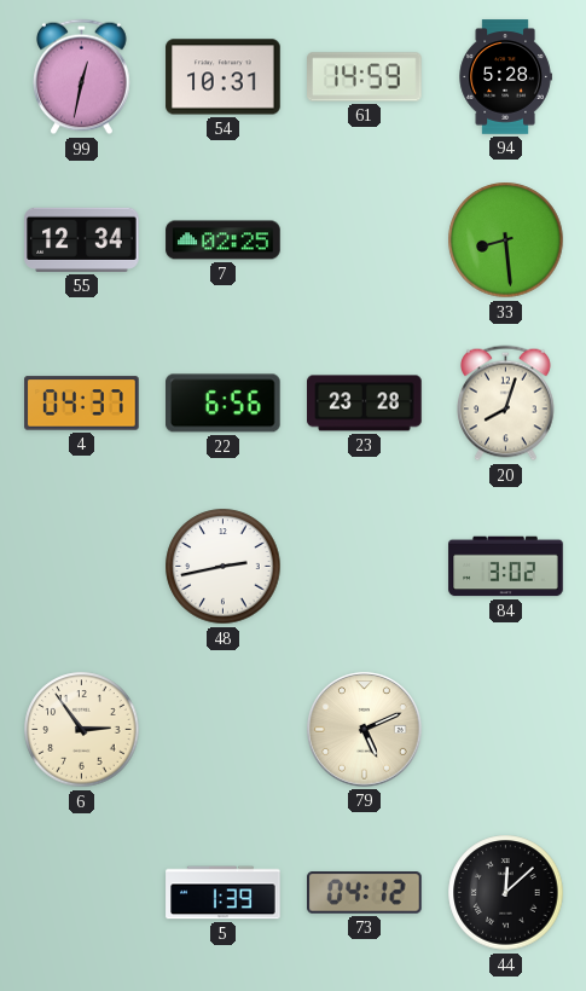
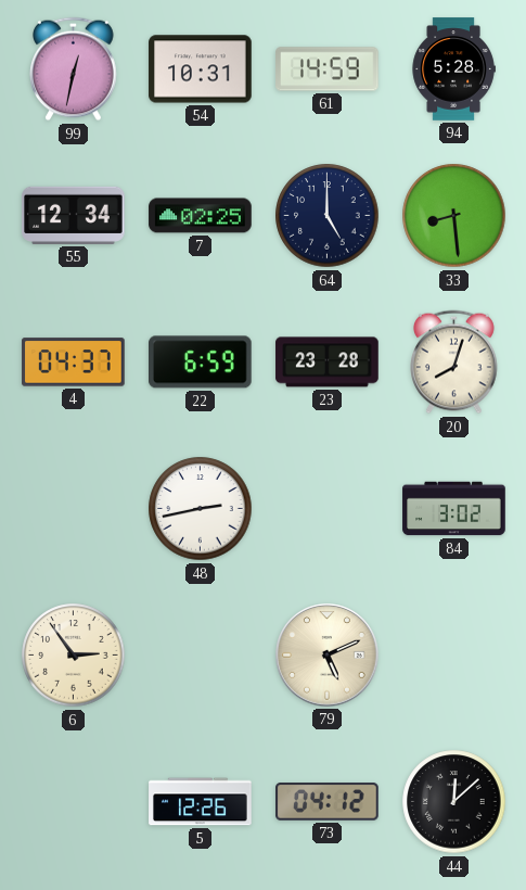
64: none -> 5:00 (328, 216)
22: 6:56 -> 6:59 (201, 363)
5: 1:39 -> 12:26 (201, 802)
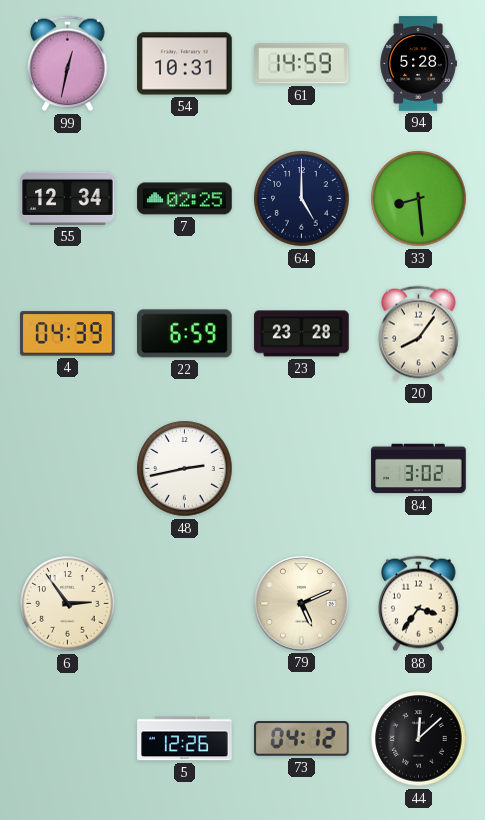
4: 04:37 -> 04:39 (68, 334)
20: 8:03 -> 8:06 (419, 334)
88: none -> 3:36 (419, 604)
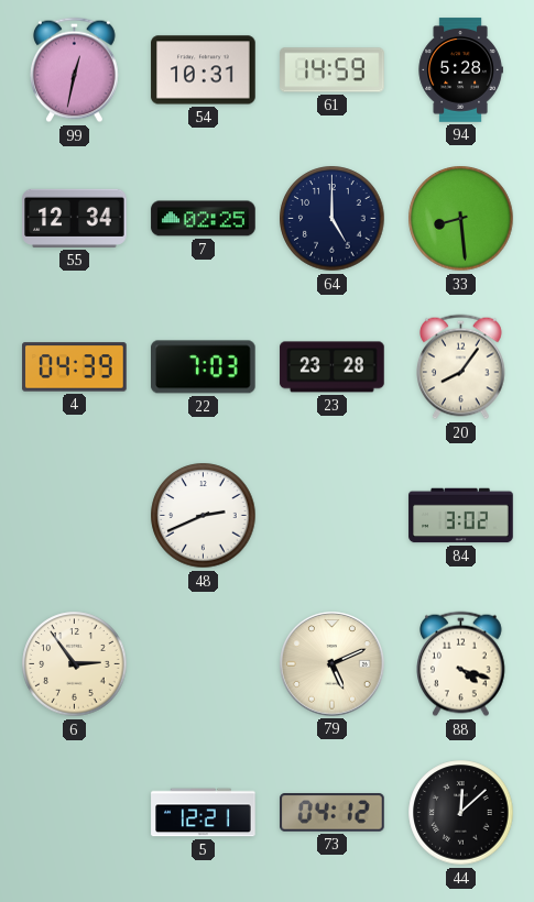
22: 6:59 -> 7:03 (204, 367)
48: 2:43 -> 2:41 (204, 516)
88: 3:36 -> 4:18 (461, 664)
5: 12:26 -> 12:21 (204, 813)
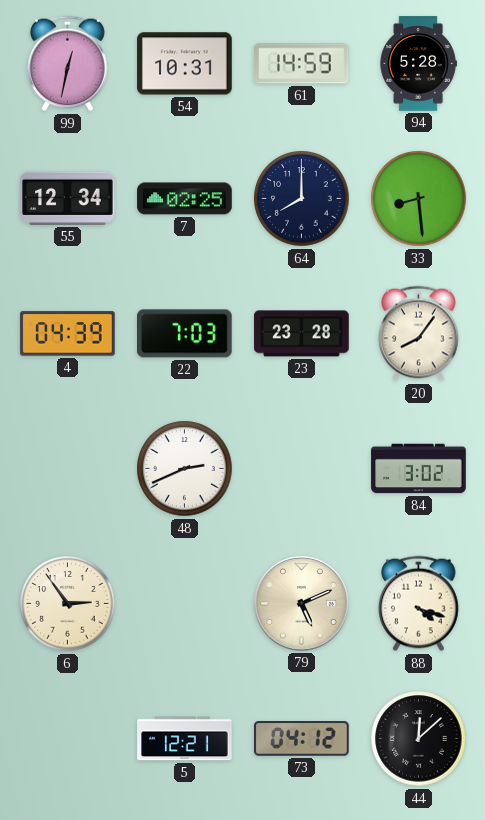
64: 5:00 -> 8:00 (302, 199)
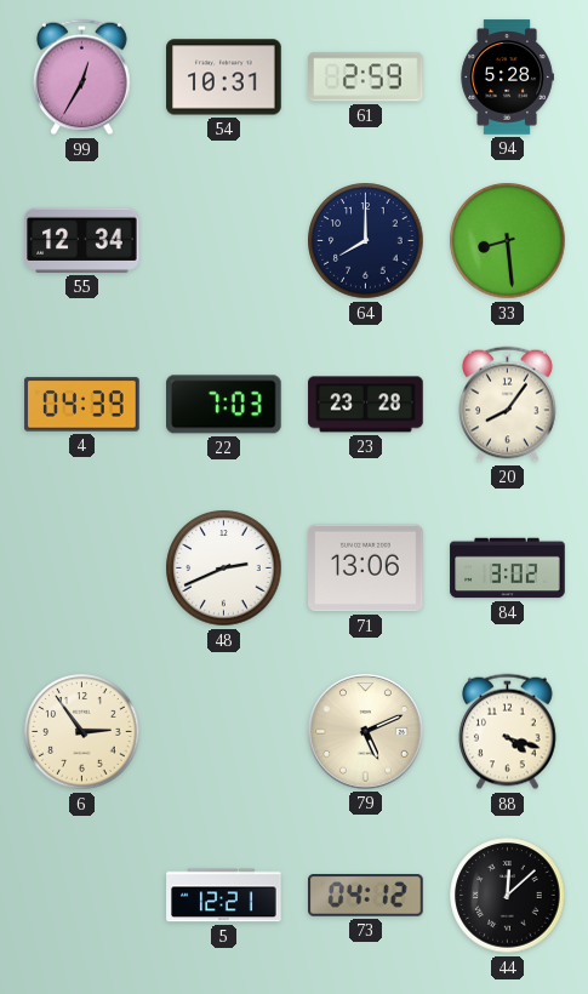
99: 12:32 -> 12:35 (82, 78)
61: 14:59 -> 2:59 (366, 78)
7: 02:25 -> none (185, 199)
71: none -> 13:06 (366, 569)
